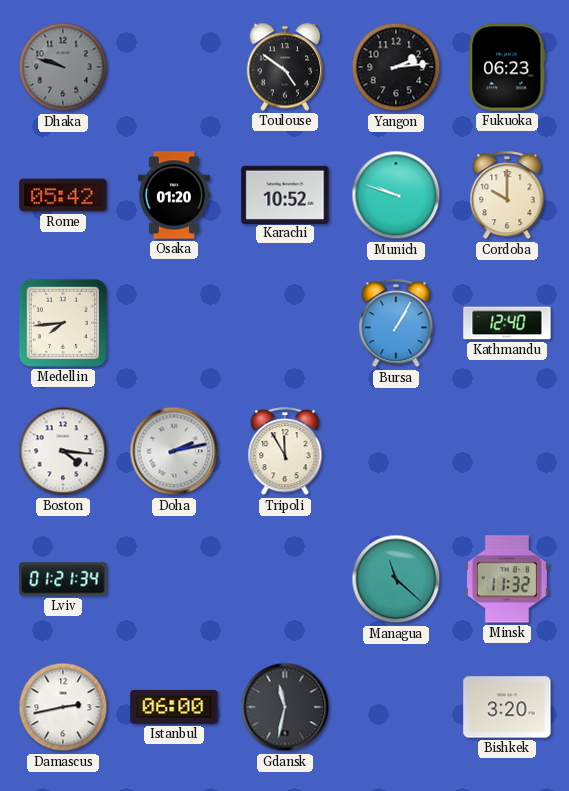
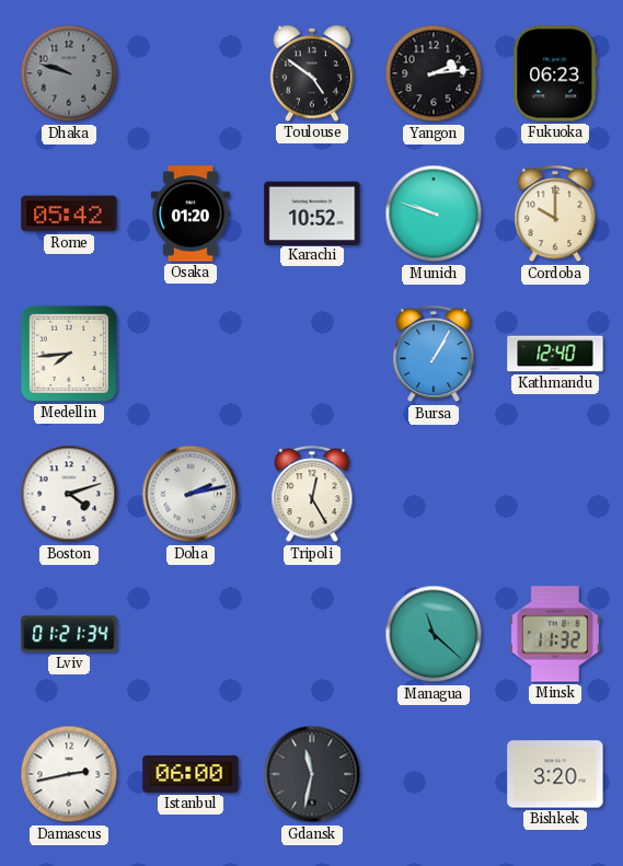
Boston: 4:16 -> 4:12 (69, 494)
Tripoli: 11:55 -> 12:25 (312, 495)
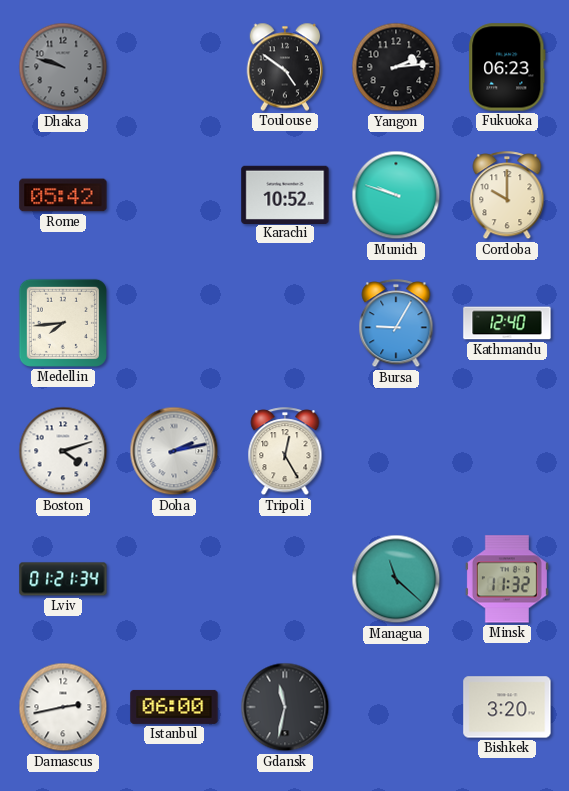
Osaka: 01:20 -> none (191, 213)
Bursa: 1:05 -> 9:05 (396, 324)
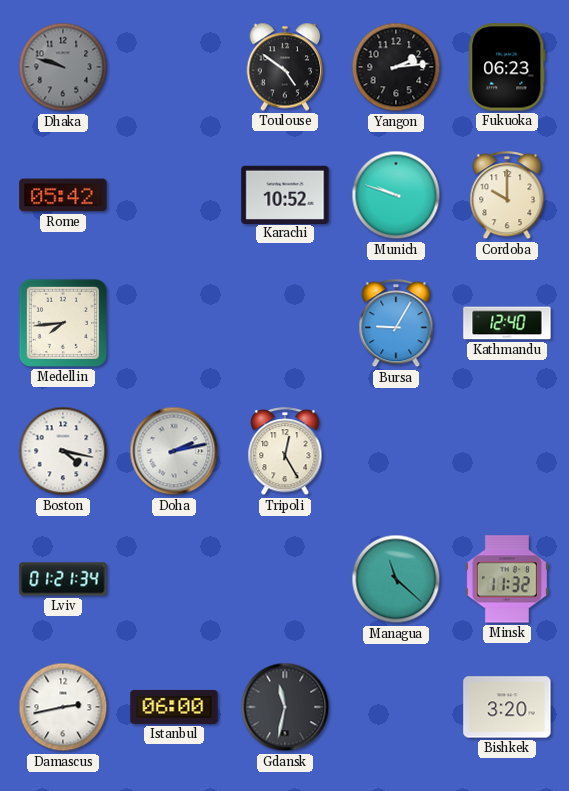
Boston: 4:12 -> 4:17 (63, 451)
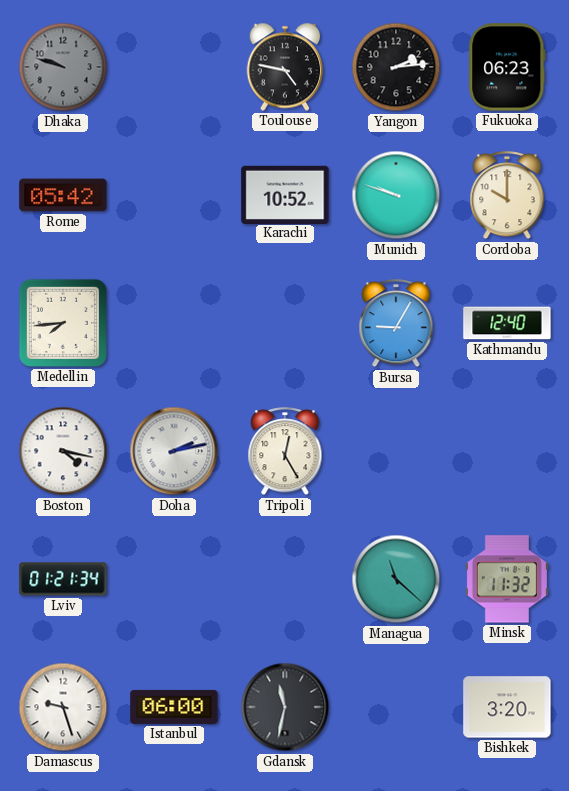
Toulouse: 4:51 -> 4:47 (285, 67)
Damascus: 2:43 -> 9:27 (63, 707)
